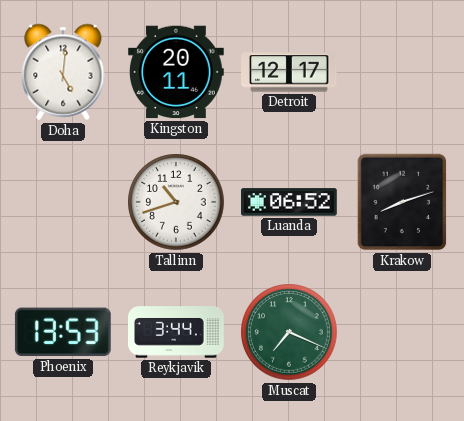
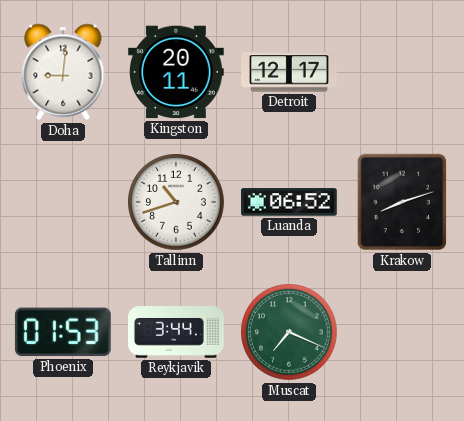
Doha: 5:01 -> 9:01 (63, 72)
Phoenix: 13:53 -> 01:53 (63, 332)
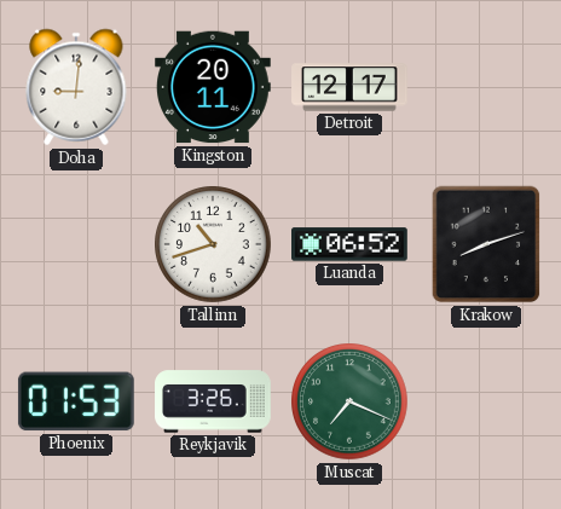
Reykjavik: 3:44 -> 3:26 (214, 401)
